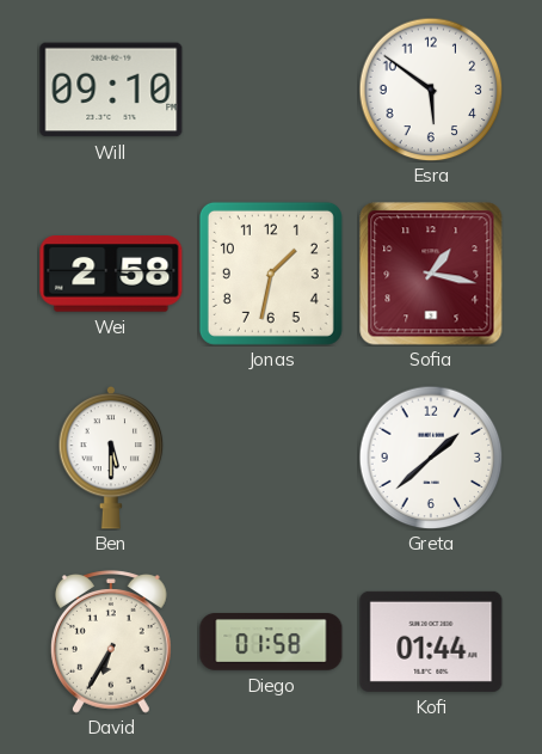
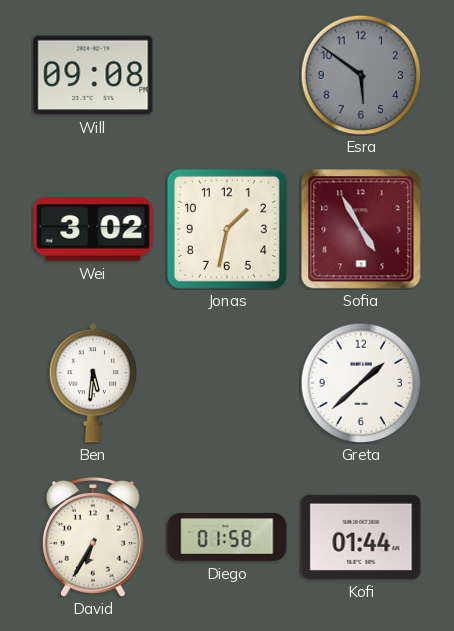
Will: 09:10 -> 09:08 (93, 75)
Esra dial: white -> grey (361, 75)
Wei: 2:58 -> 3:02 (93, 229)
Sofia: 1:17 -> 4:55 (361, 229)
Ben: 5:30 -> 5:31 (93, 383)
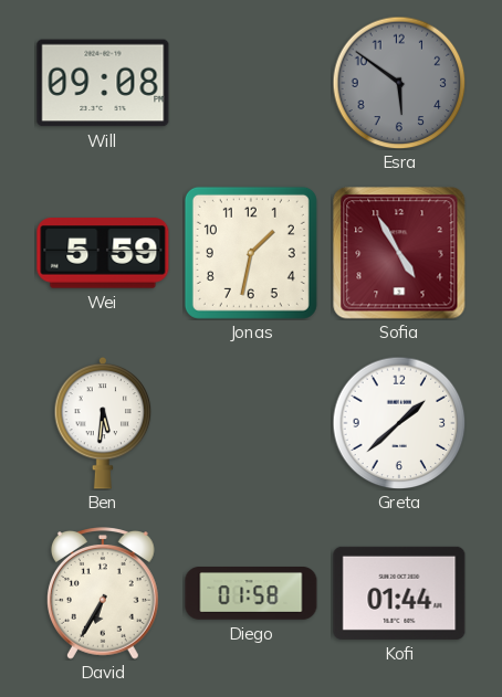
Wei: 3:02 -> 5:59 (103, 253)
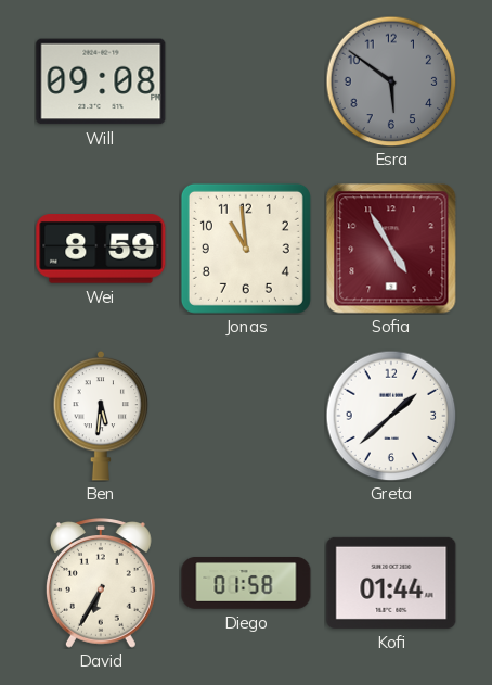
Wei: 5:59 -> 8:59 (101, 249)
Jonas: 1:32 -> 10:59 (246, 249)
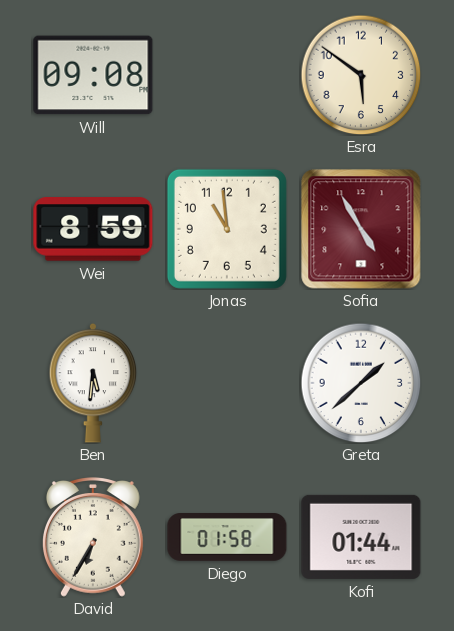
Esra dial: grey -> cream (361, 75)
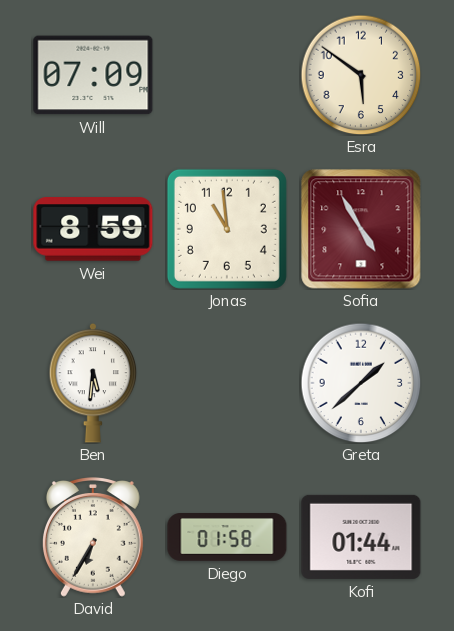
Will: 09:08 -> 07:09 (93, 75)
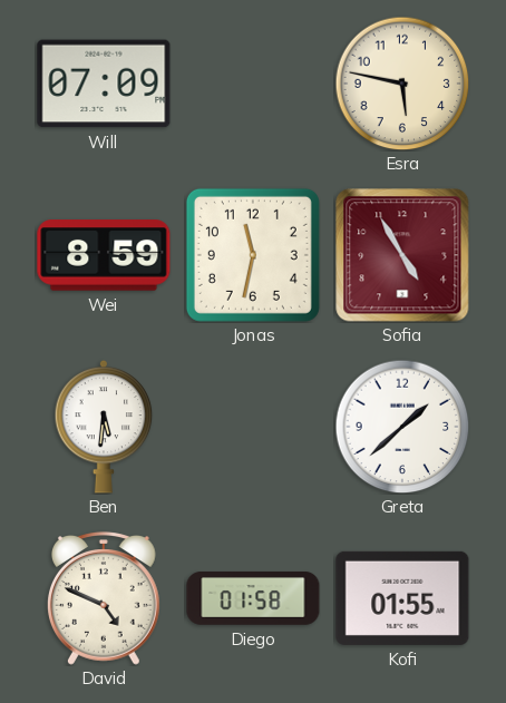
Esra: 5:51 -> 5:47 (402, 84)
Jonas: 10:59 -> 11:32 (253, 255)
David: 6:35 -> 4:49 (104, 598)
Kofi: 01:44 -> 01:55 (402, 598)
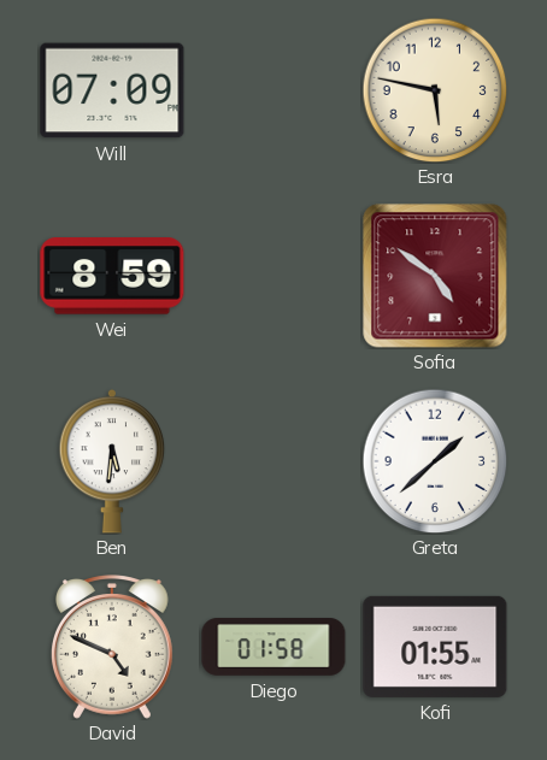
Jonas: 11:32 -> none (253, 255)
Sofia: 4:55 -> 4:51 (435, 276)
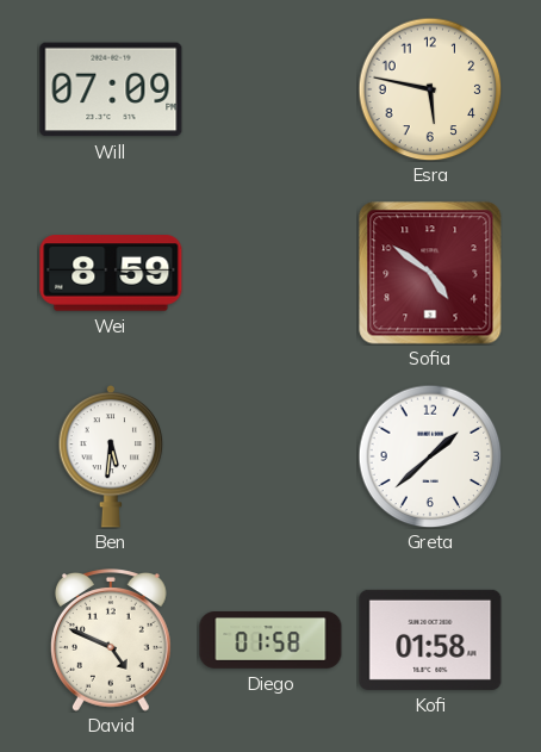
Kofi: 01:55 -> 01:58 (430, 640)
